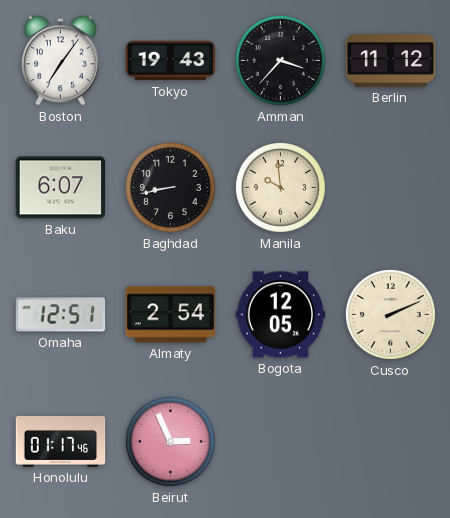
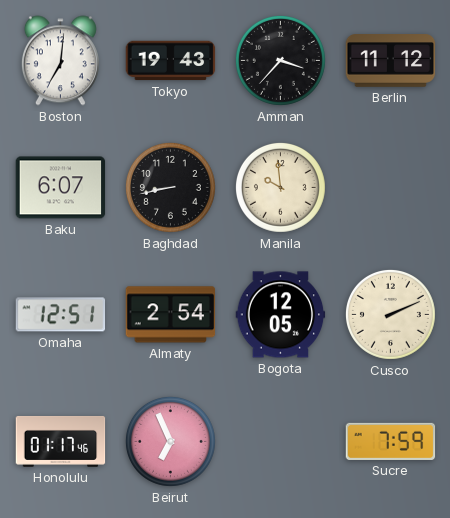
Boston: 7:06 -> 7:01 (60, 61)
Beirut: 2:56 -> 6:56 (170, 441)
Sucre: none -> 7:59 (391, 441)
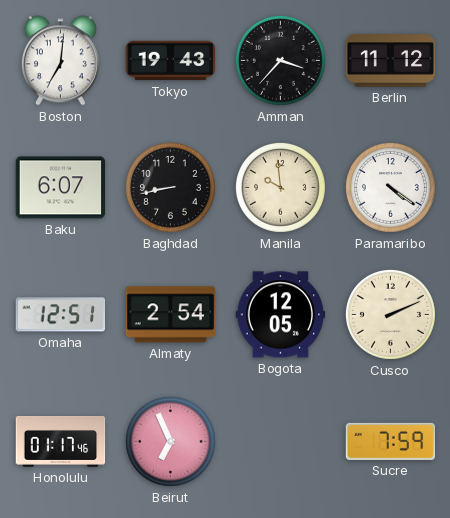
Paramaribo: none -> 4:21 (390, 187)
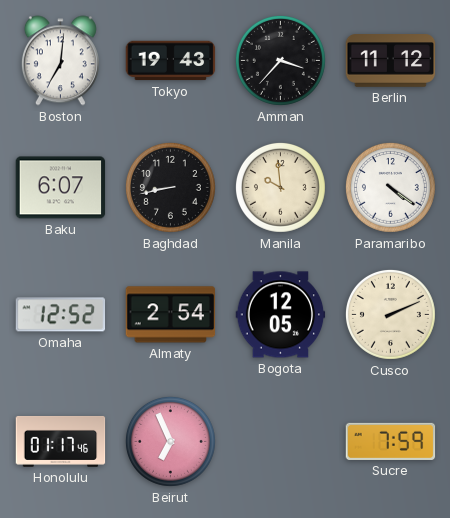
Omaha: 12:51 -> 12:52 (61, 315)
